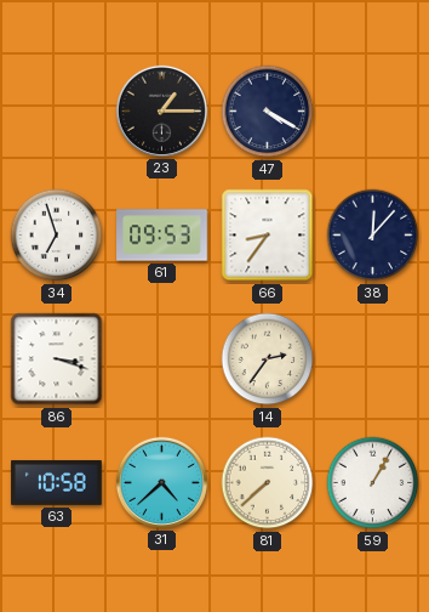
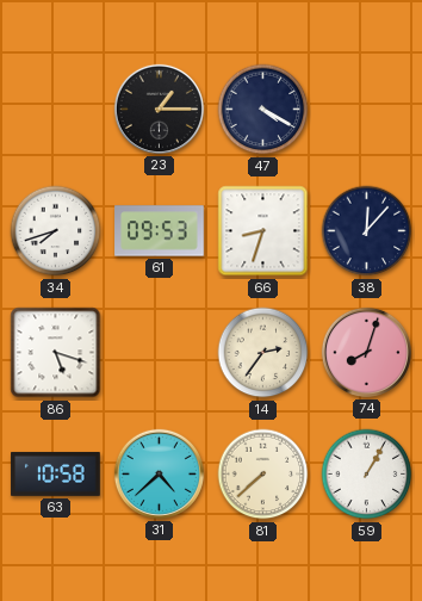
34: 6:57 -> 7:42 (56, 231)
66: 8:36 -> 8:33 (263, 231)
86: 3:18 -> 5:18 (56, 353)
74: none -> 8:03 (366, 352)
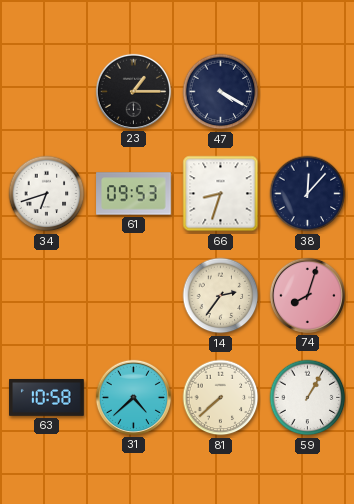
34: 7:42 -> 6:42 (47, 194)
86: 5:18 -> none (56, 353)
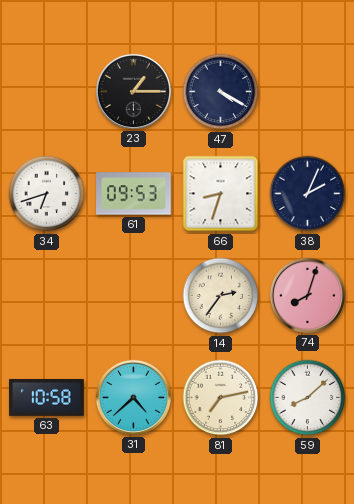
38: 12:07 -> 2:04 (308, 194)
81: 7:38 -> 7:13 (221, 398)
59: 1:05 -> 8:08 (308, 398)
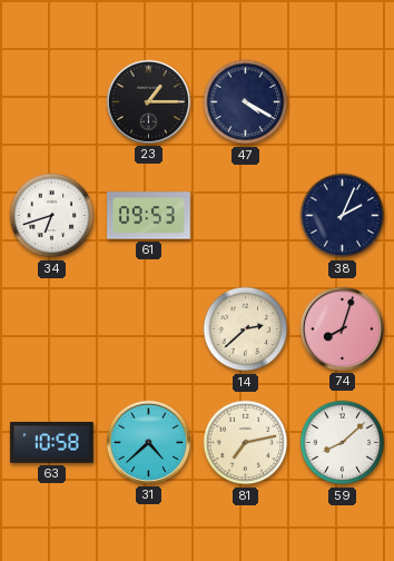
66: 8:33 -> none (221, 194)
14: 2:36 -> 2:38 (246, 329)
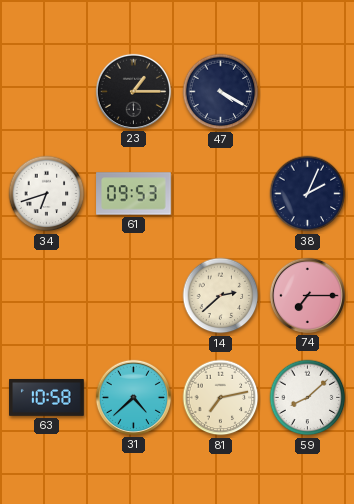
74: 8:03 -> 7:15 (307, 295)
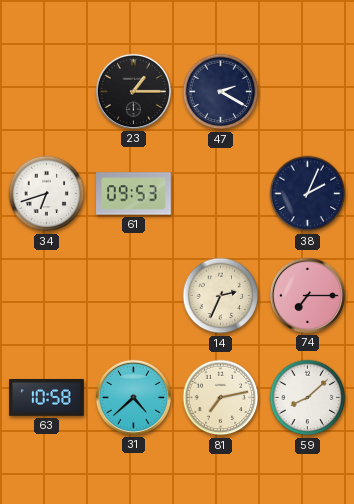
47: 4:20 -> 2:20 (221, 92)
14: 2:38 -> 2:34 (221, 296)
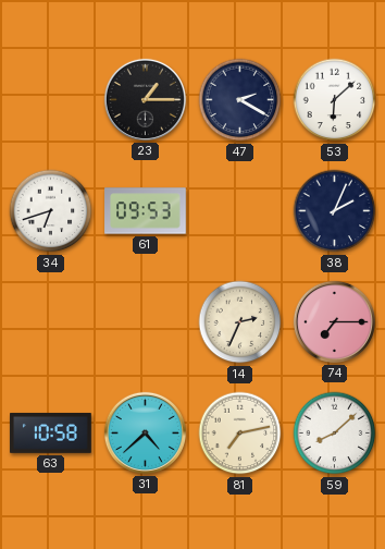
53: none -> 6:08 (335, 100)
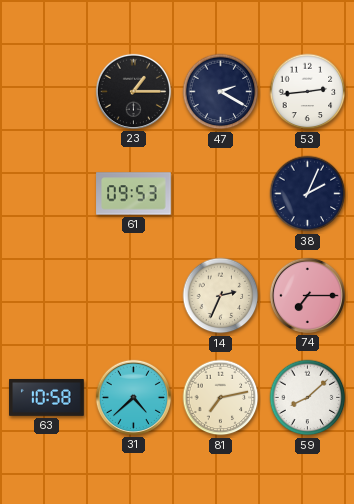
53: 6:08 -> 2:44 (308, 92)
34: 6:42 -> none (51, 211)
